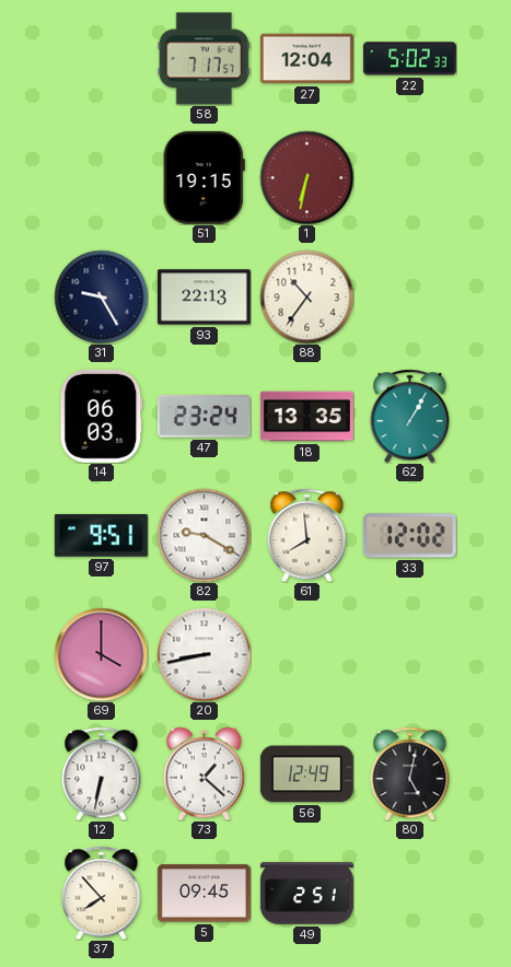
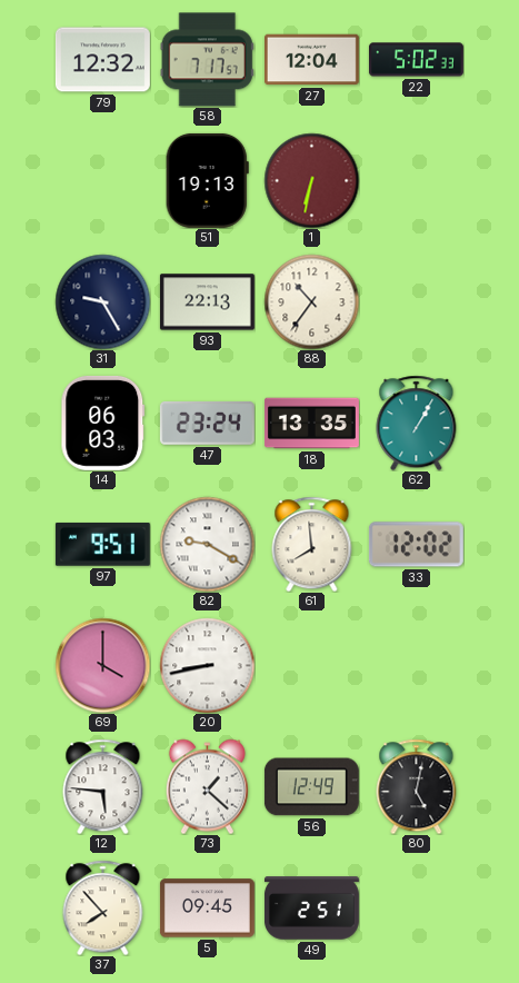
79: none -> 12:32 (102, 60)
51: 19:15 -> 19:13 (207, 180)
12: 6:32 -> 5:46 (103, 786)
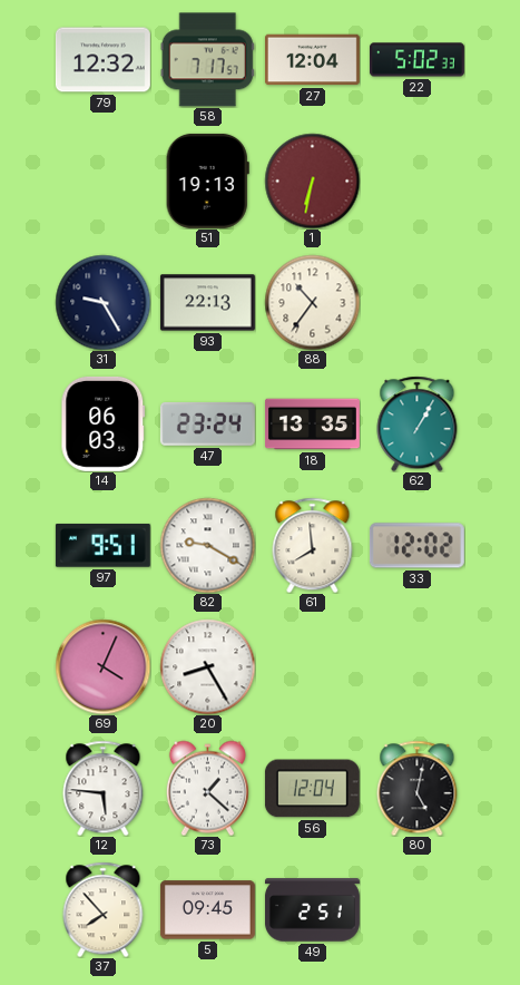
69: 4:00 -> 4:04 (102, 666)
20: 8:43 -> 8:25 (207, 666)
56: 12:49 -> 12:04 (312, 789)
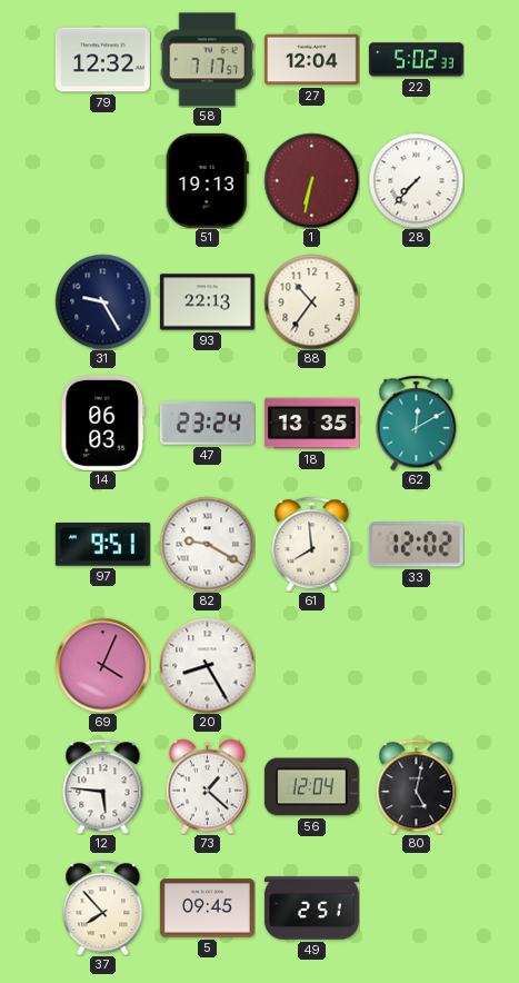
28: none -> 7:37 (416, 180)
62: 1:05 -> 12:10 (417, 423)
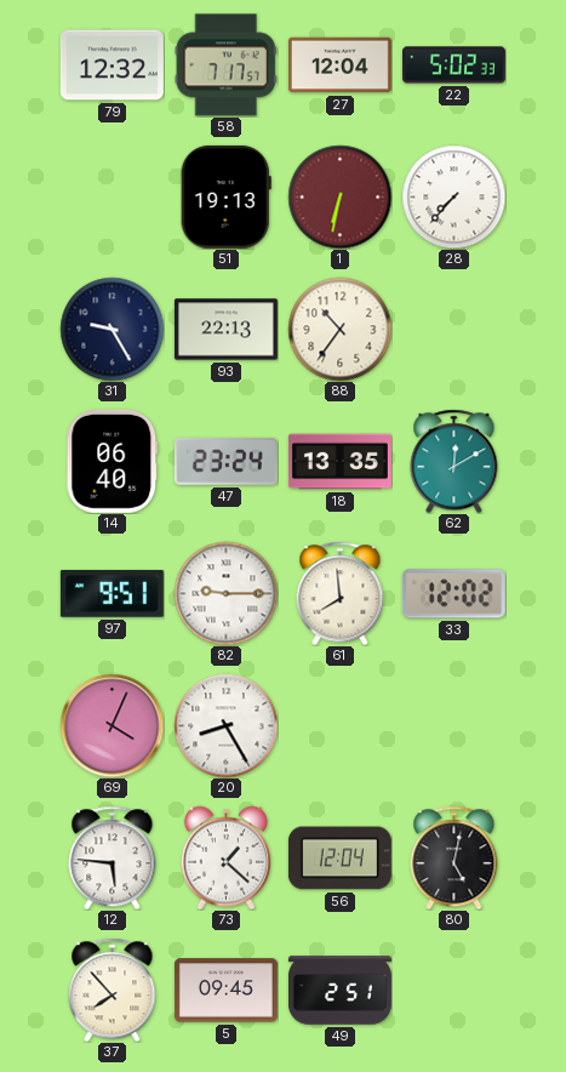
14: 06:03 -> 06:40 (113, 461)
82: 9:20 -> 9:15 (225, 593)
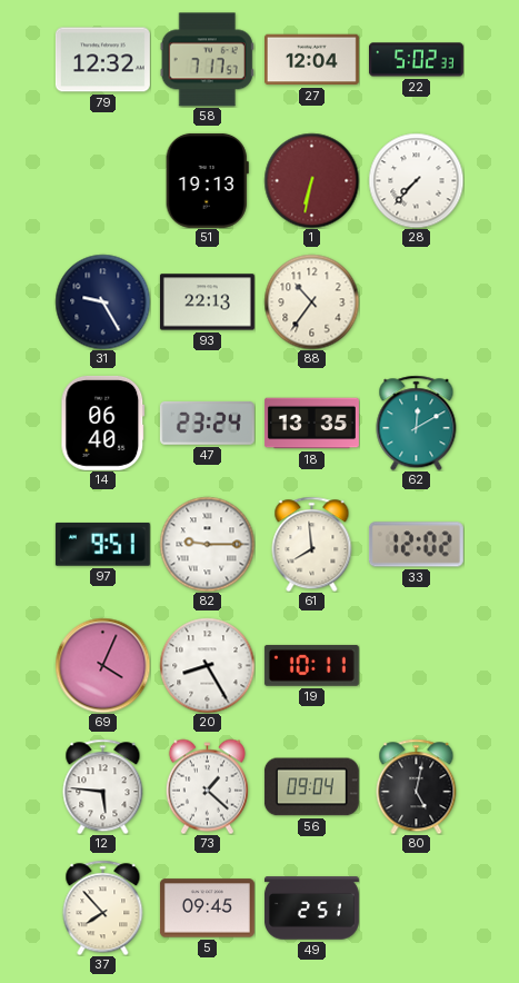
19: none -> 10:11 (311, 665)
56: 12:04 -> 09:04 (311, 787)
